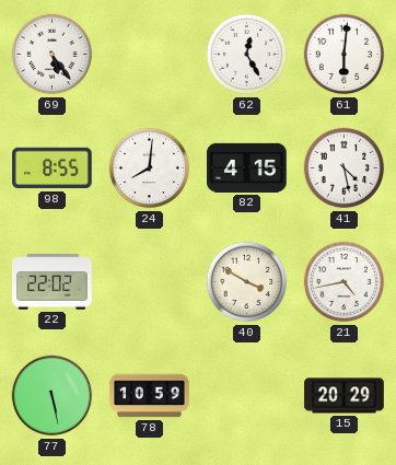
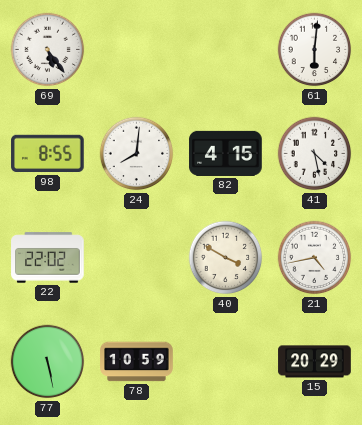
62: 12:25 -> none (247, 55)
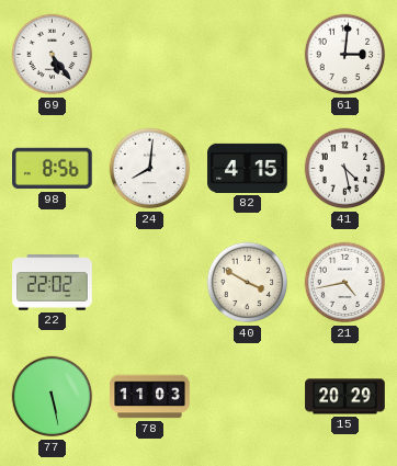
61: 6:01 -> 3:01 (345, 55)
98: 8:55 -> 8:56 (53, 169)
78: 10:59 -> 11:03 (150, 397)
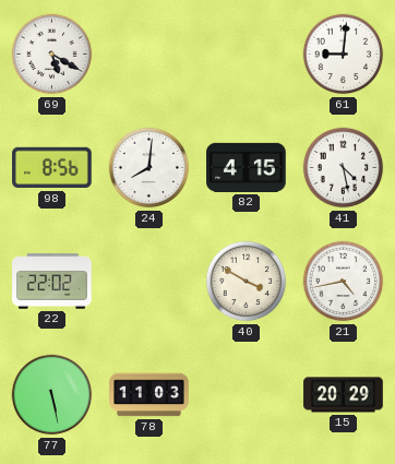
69: 5:24 -> 5:20 (52, 55)
61: 3:01 -> 9:01 (344, 55)
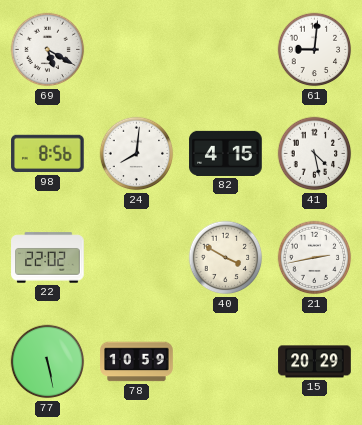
21: 4:43 -> 2:43 (315, 258)
78: 11:03 -> 10:59 (137, 362)
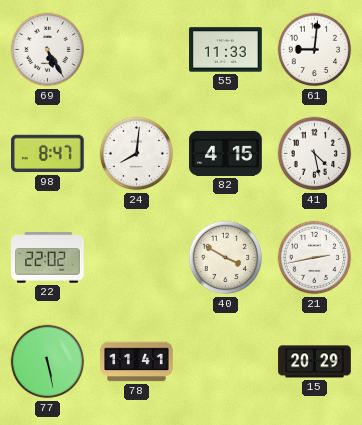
69: 5:20 -> 5:25 (48, 50)
55: none -> 11:33 (226, 50)
98: 8:56 -> 8:47 (48, 154)
78: 10:59 -> 11:41 (137, 362)
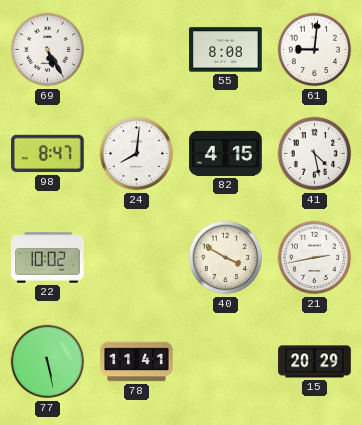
55: 11:33 -> 8:08 (226, 50)
22: 22:02 -> 10:02 (48, 258)
